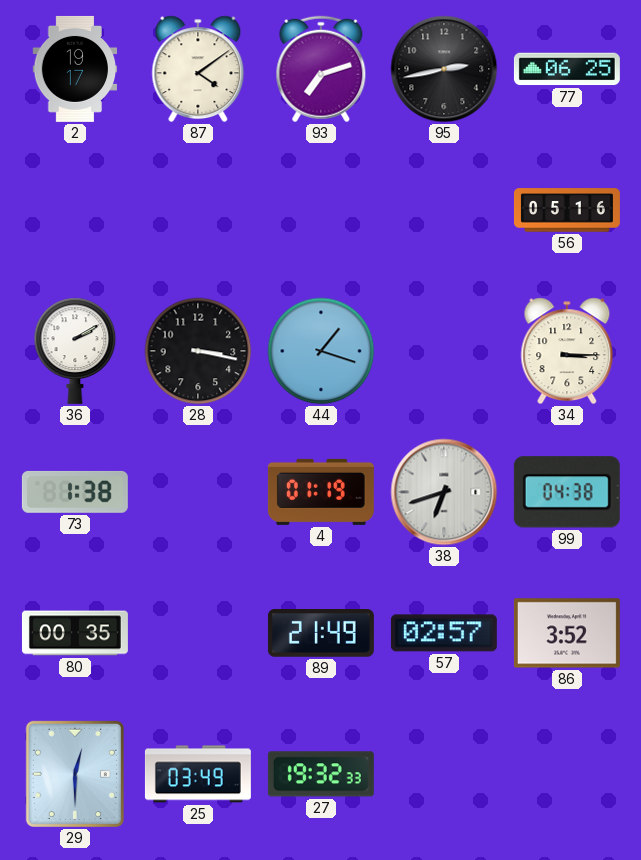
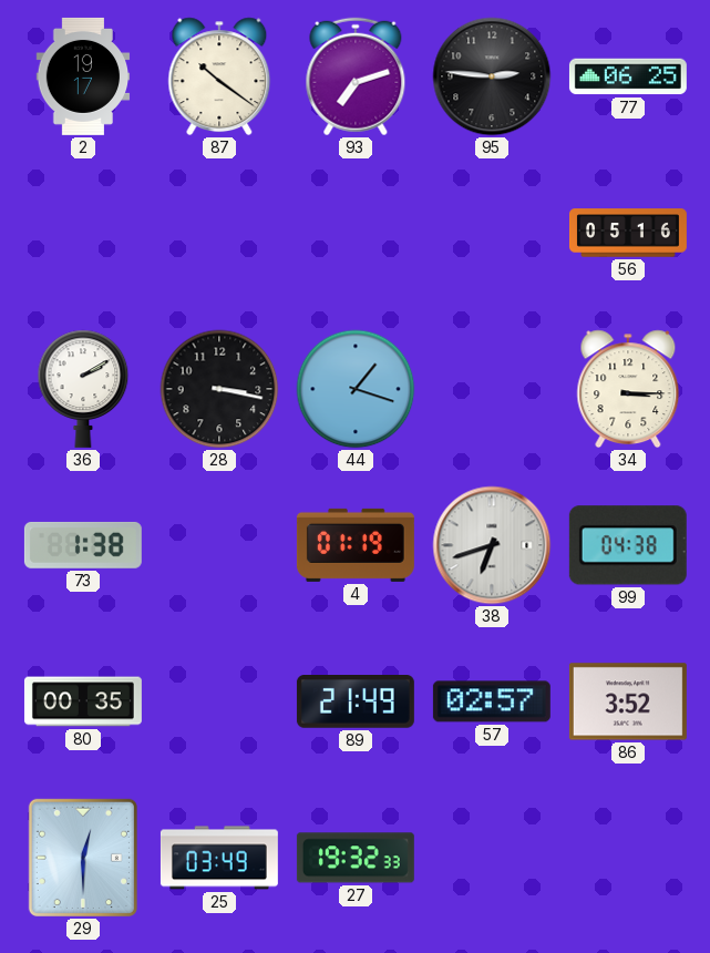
87: 4:09 -> 10:21 (219, 76)
95: 2:43 -> 2:46 (492, 76)
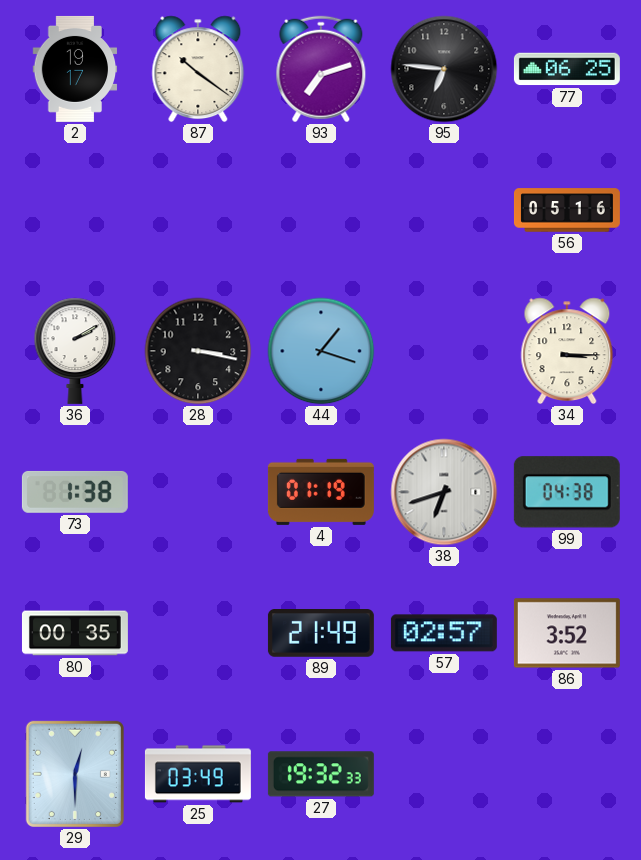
95: 2:46 -> 6:46 (444, 69)
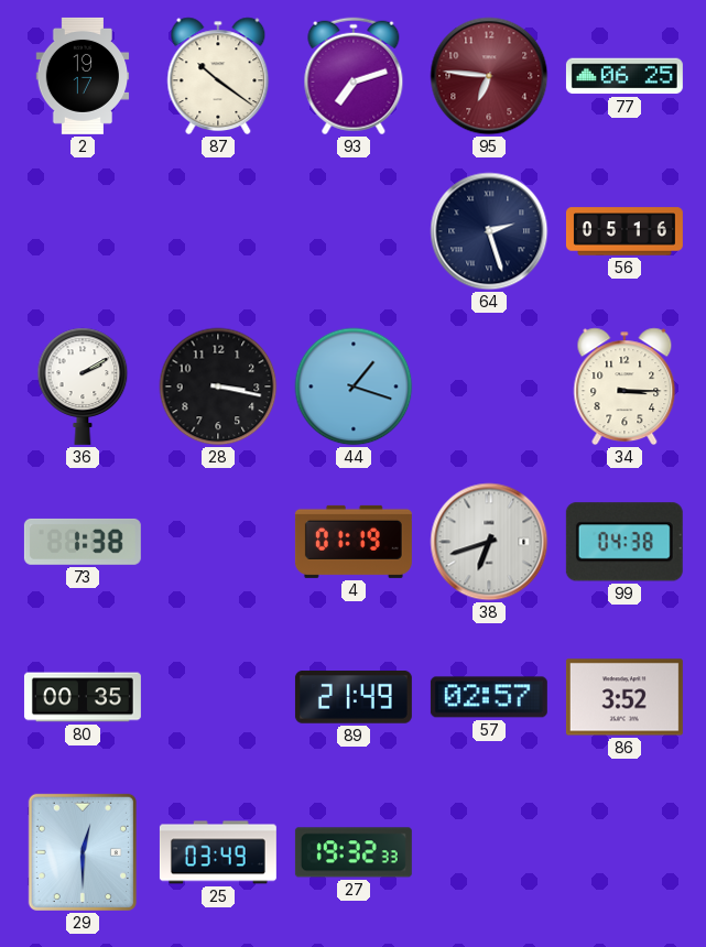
95 dial: black -> burgundy (489, 76)
64: none -> 2:27 (489, 231)
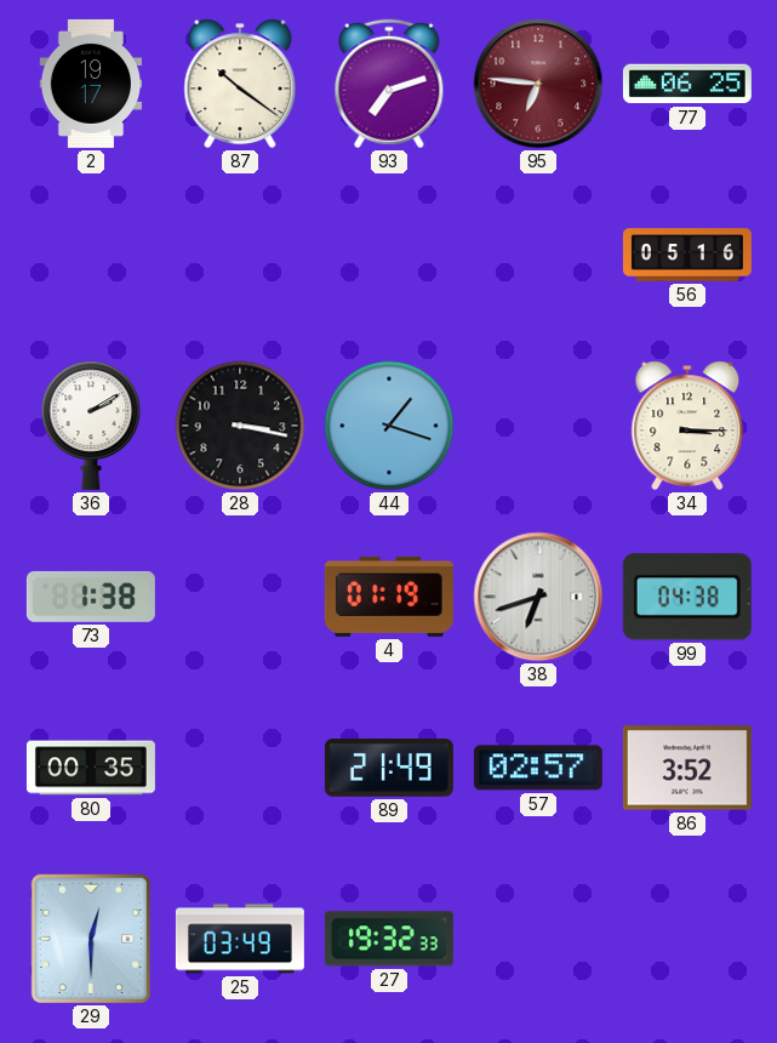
64: 2:27 -> none (489, 231)
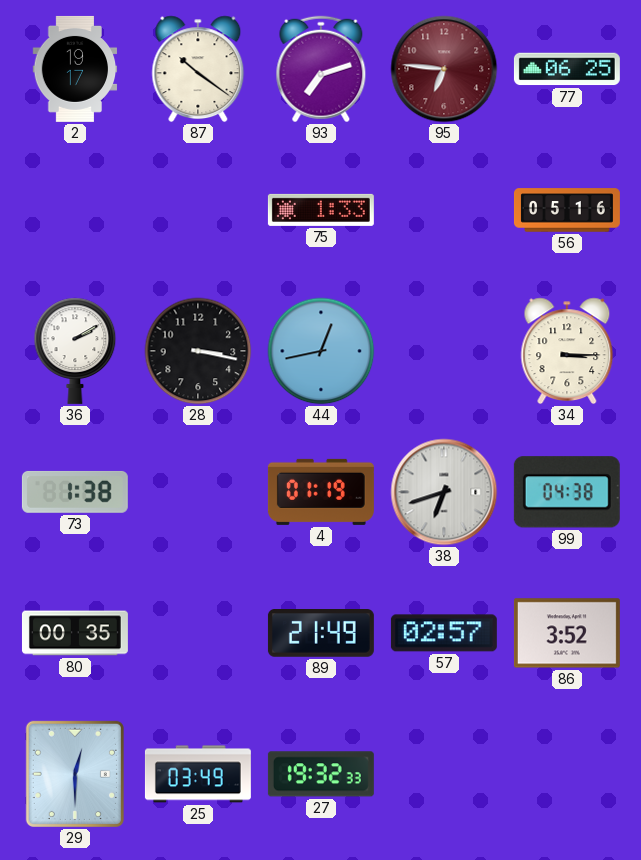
75: none -> 1:33 (321, 210)
44: 1:18 -> 12:43 (321, 351)
